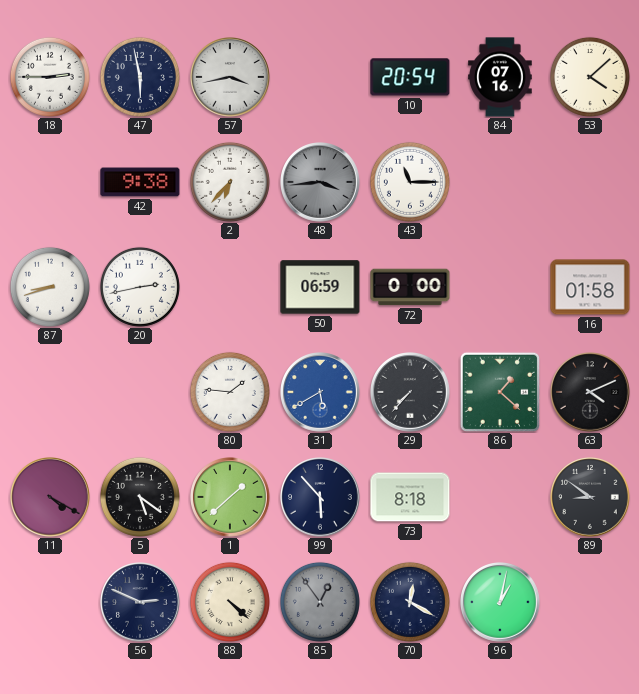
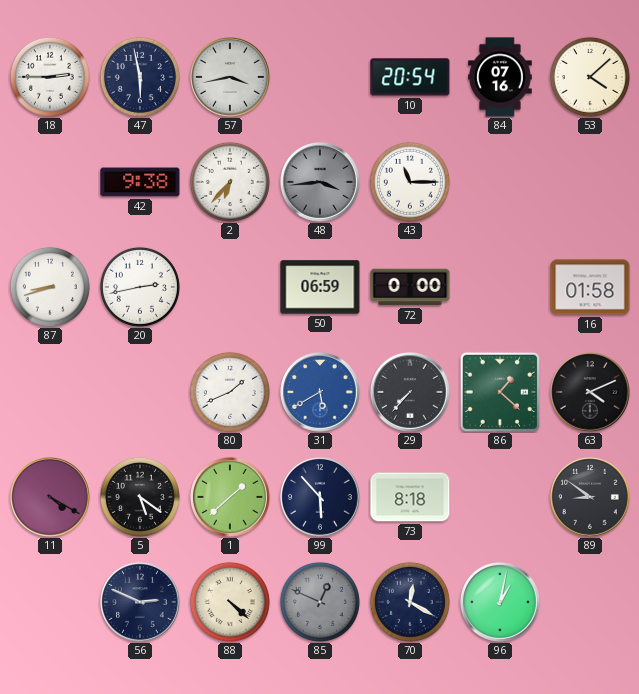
80: 1:46 -> 1:41 (230, 392)
85: 12:54 -> 12:49 (320, 602)
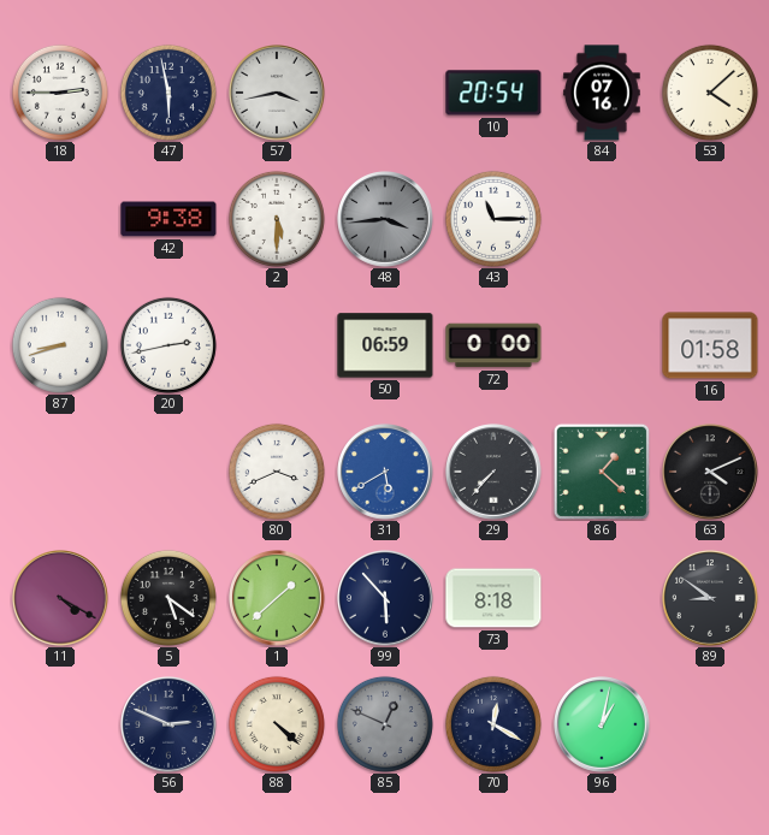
2: 6:37 -> 5:30 (277, 219)
80: 1:41 -> 3:41 (277, 472)
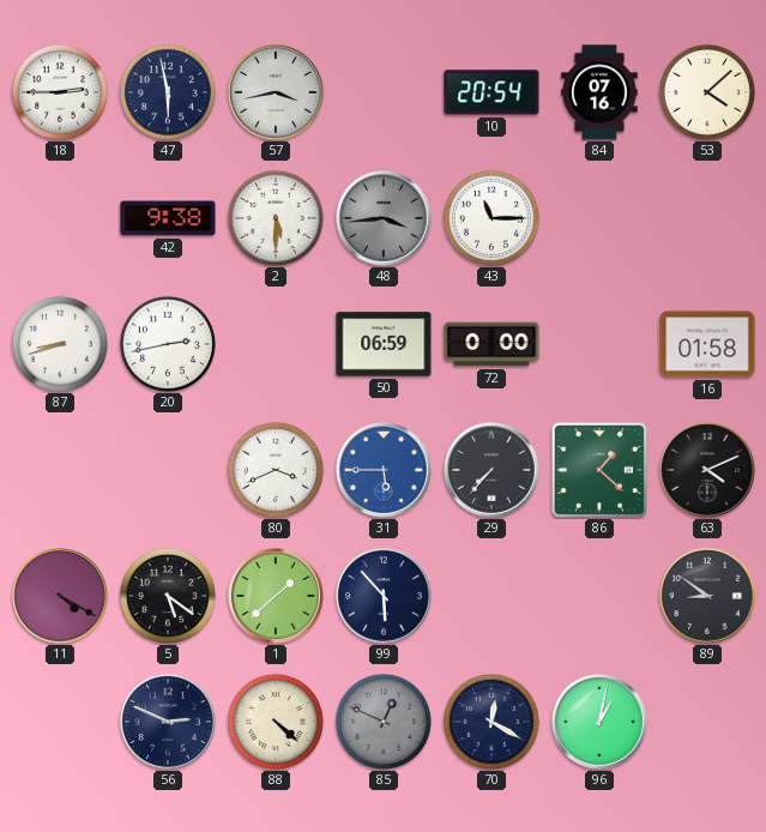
31: 5:40 -> 5:45 (384, 470)
73: 8:18 -> none (493, 598)
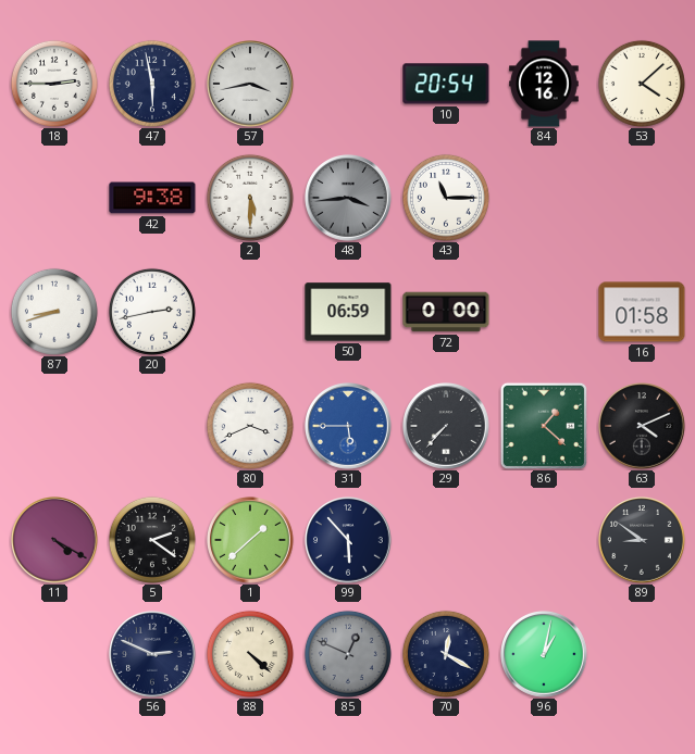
84: 07:16 -> 12:16 (544, 84)
5: 5:21 -> 2:21 (152, 540)
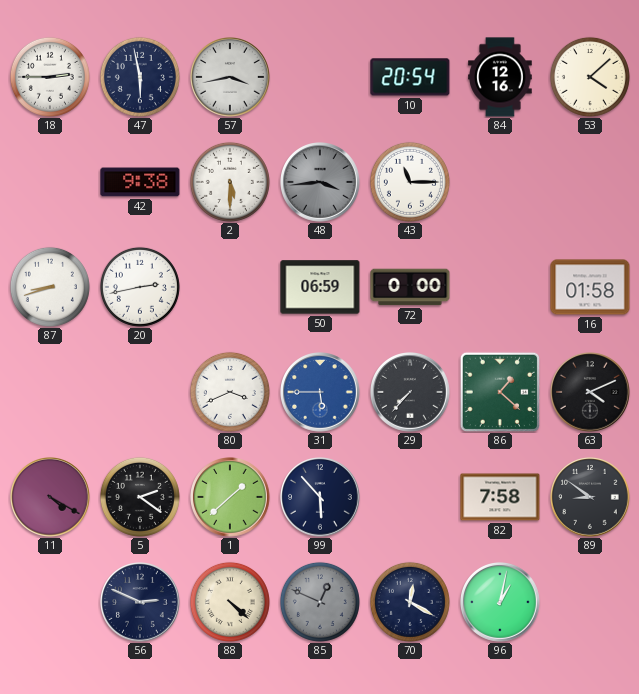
82: none -> 7:58 (500, 497)
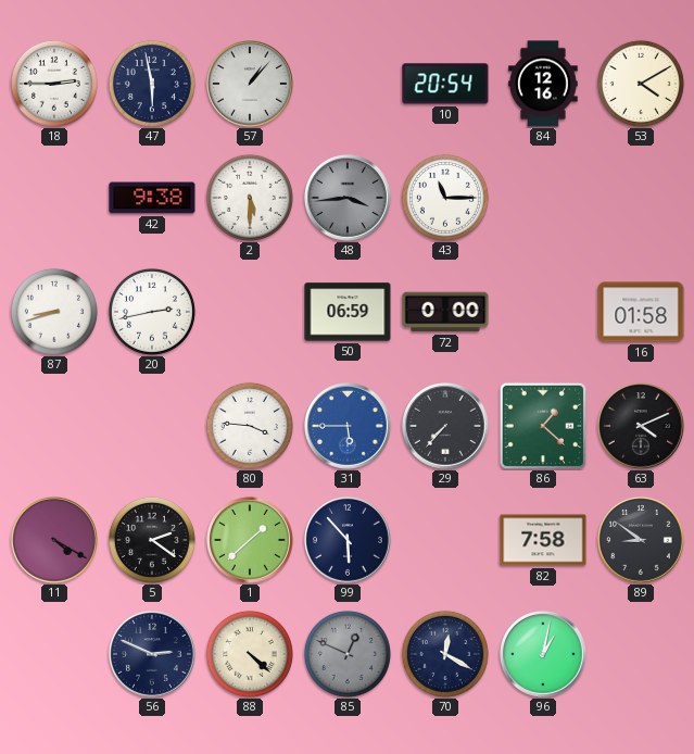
57: 3:43 -> 1:07 (250, 84)
53: 4:08 -> 4:10 (641, 84)
80: 3:41 -> 3:46 (250, 426)
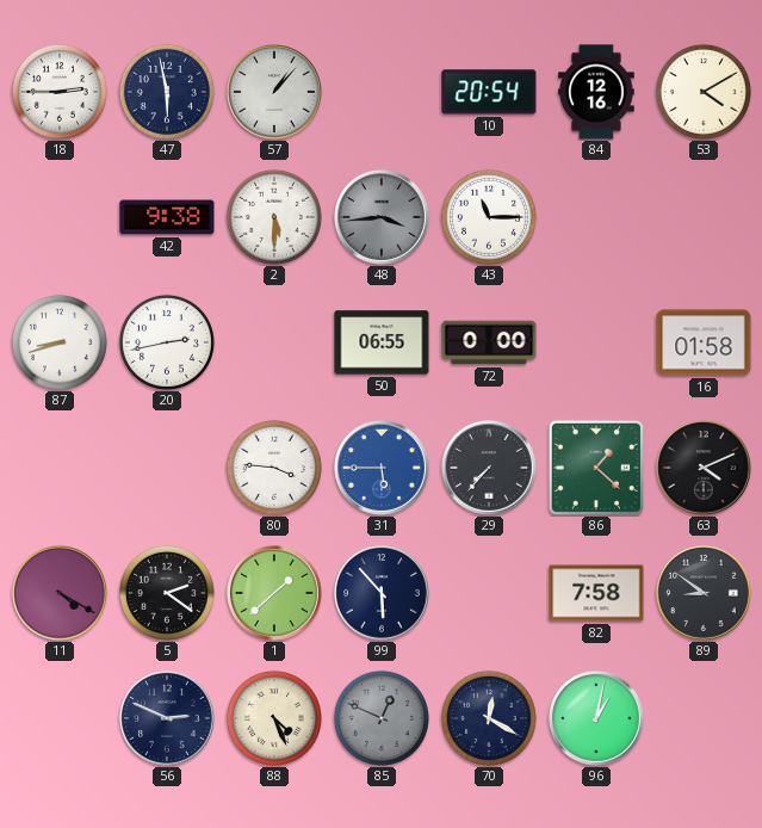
50: 06:59 -> 06:55 (382, 342)
88: 4:22 -> 4:26 (274, 718)
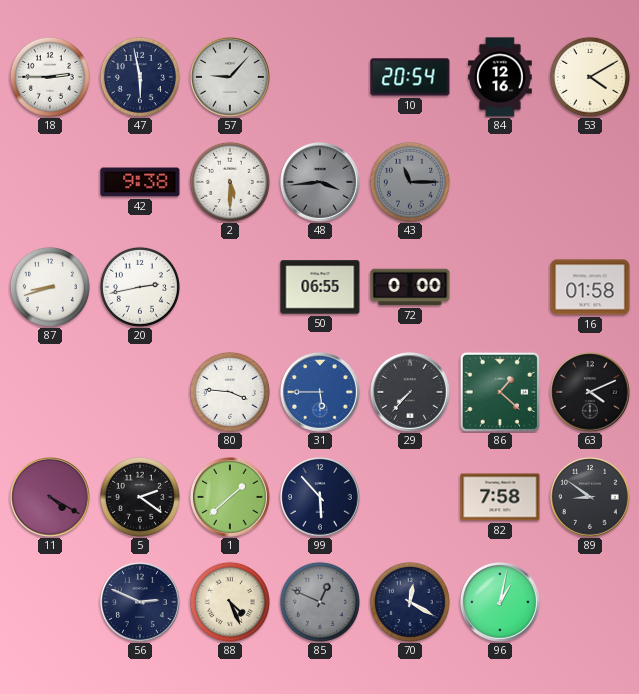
57: 1:07 -> 9:07 (230, 77)
43 dial: white -> grey (410, 182)
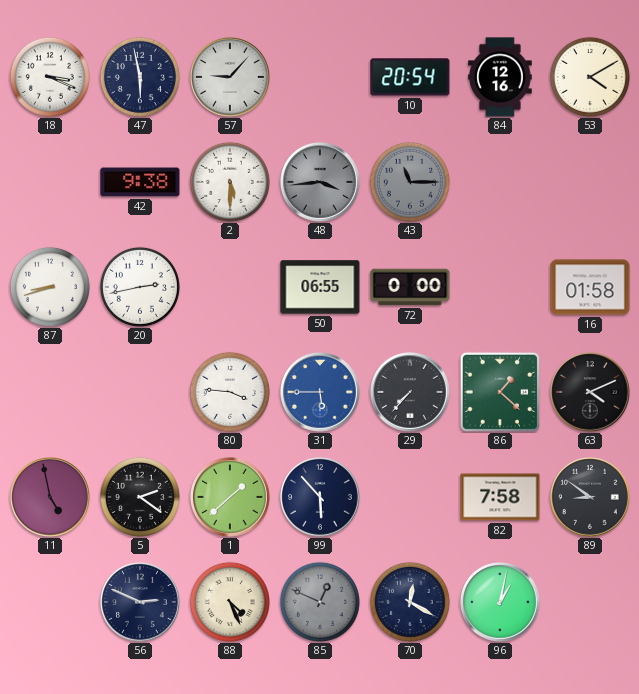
18: 2:45 -> 3:19 (50, 77)
11: 4:20 -> 4:58 (50, 497)
